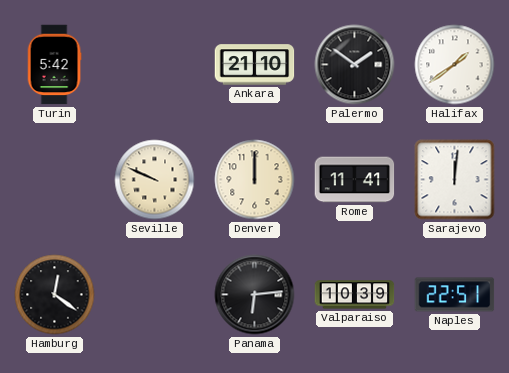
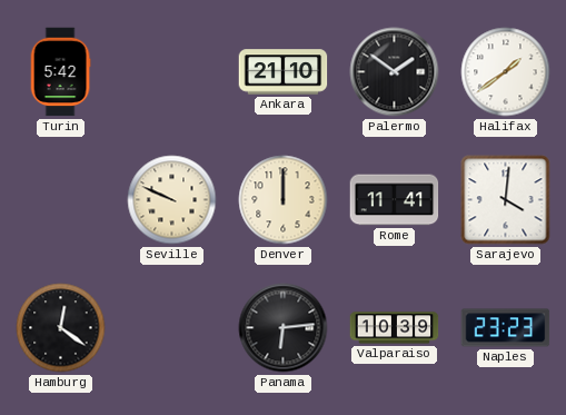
Sarajevo: 12:01 -> 4:01 (506, 200)
Naples: 22:51 -> 23:23 (506, 328)
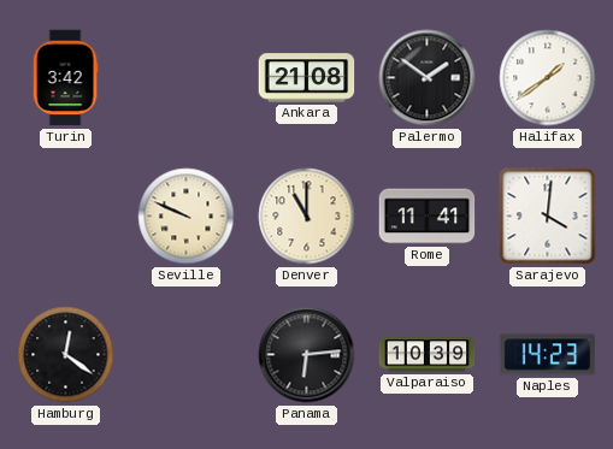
Turin: 5:42 -> 3:42 (65, 78)
Ankara: 21:10 -> 21:08 (307, 78)
Denver: 12:00 -> 11:00 (307, 217)
Naples: 23:23 -> 14:23 (548, 355)
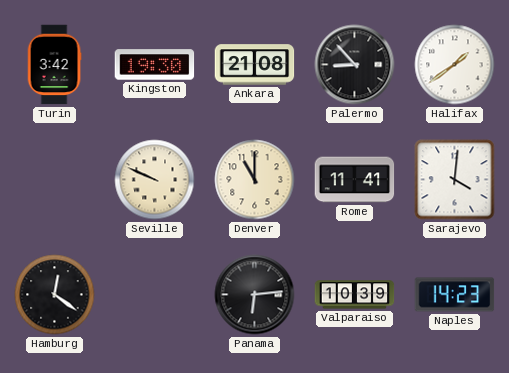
Kingston: none -> 19:30 (155, 65)
Palermo: 1:51 -> 8:53 (355, 65)
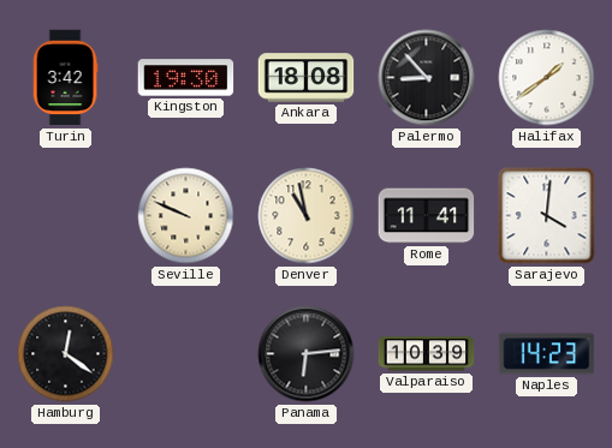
Ankara: 21:08 -> 18:08 (307, 78)
Denver: 11:00 -> 10:58 (307, 216)
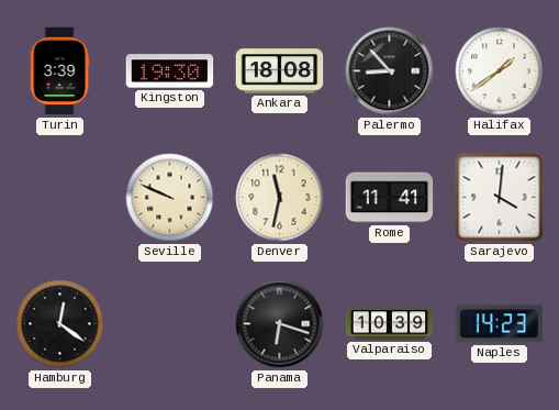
Turin: 3:42 -> 3:39 (59, 71)
Denver: 10:58 -> 11:32 (280, 198)
Panama: 6:14 -> 6:18 (280, 324)
